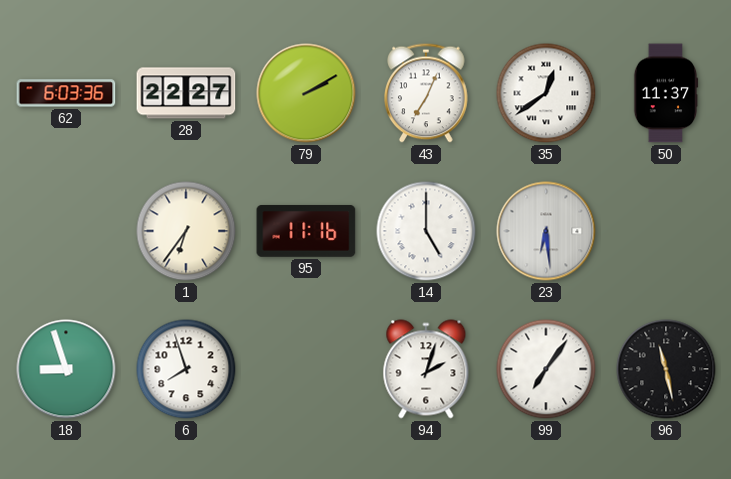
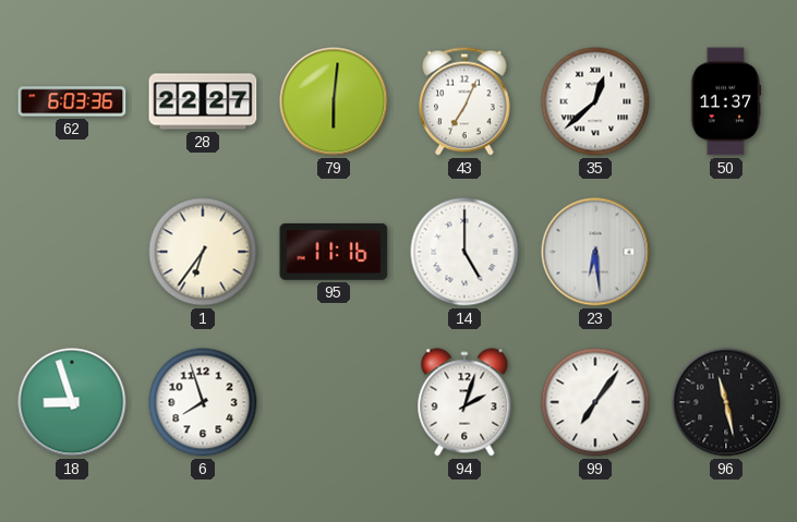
79: 2:10 -> 6:01 (334, 101)
35: 12:39 -> 12:38 (595, 101)
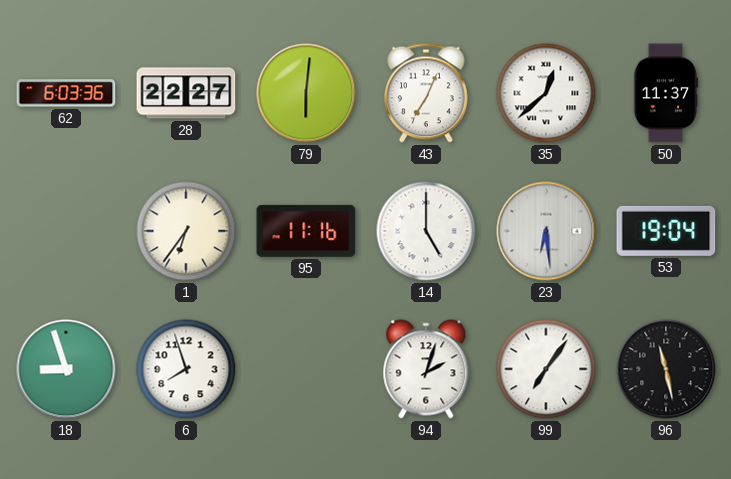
53: none -> 19:04 (666, 231)
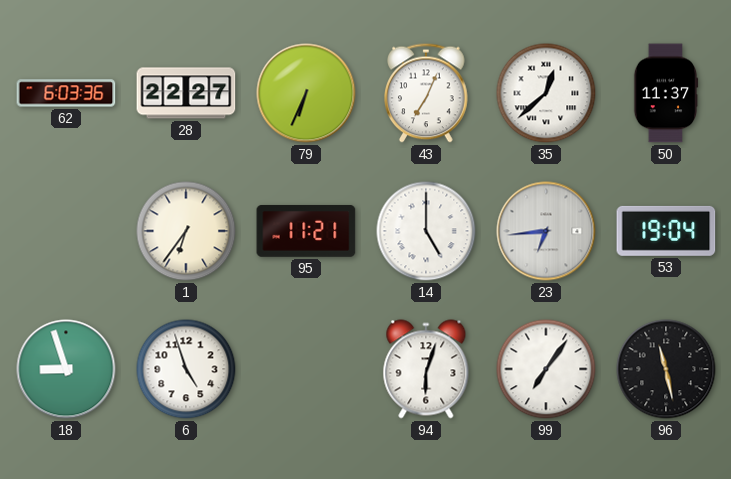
79: 6:01 -> 6:34 (306, 93)
95: 11:16 -> 11:21 (306, 231)
23: 6:29 -> 6:44 (546, 231)
6: 7:57 -> 4:57 (186, 369)
94: 2:03 -> 6:03 (426, 369)
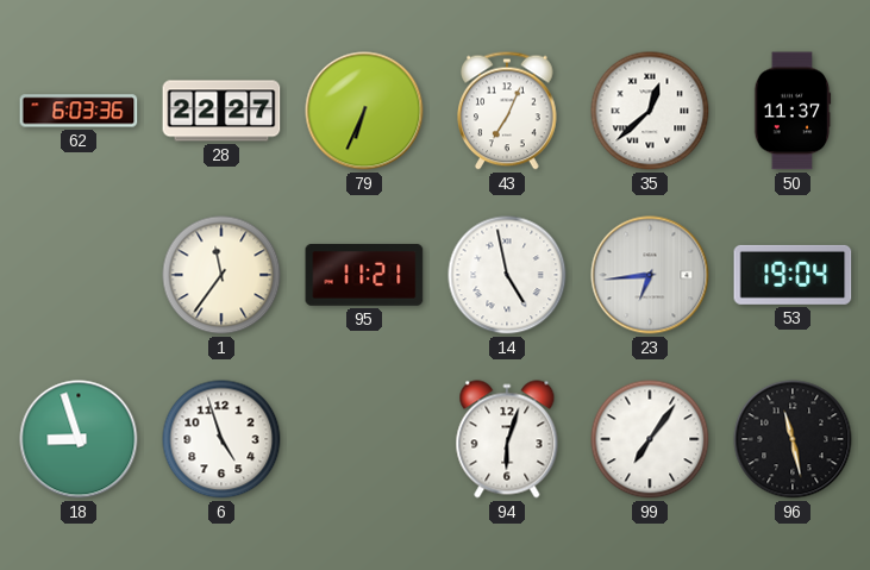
1: 6:36 -> 11:36 (221, 275)
14: 5:00 -> 4:58 (507, 275)
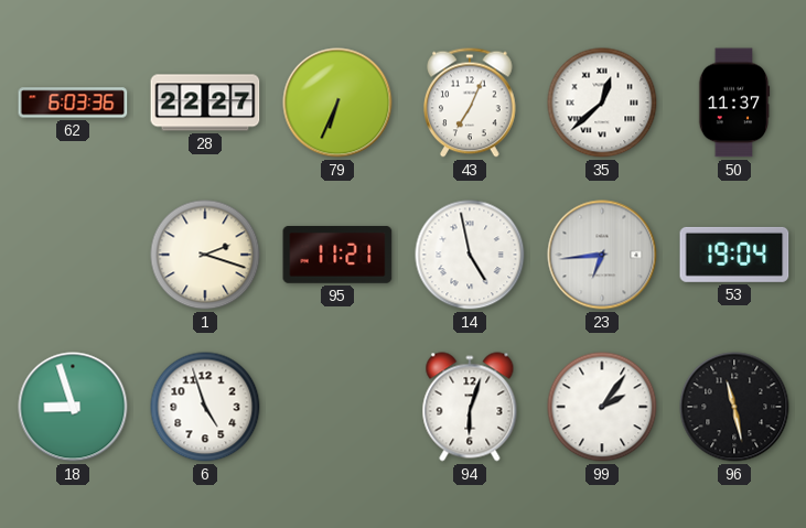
1: 11:36 -> 2:18 (205, 255)
99: 7:06 -> 2:06 (602, 407)
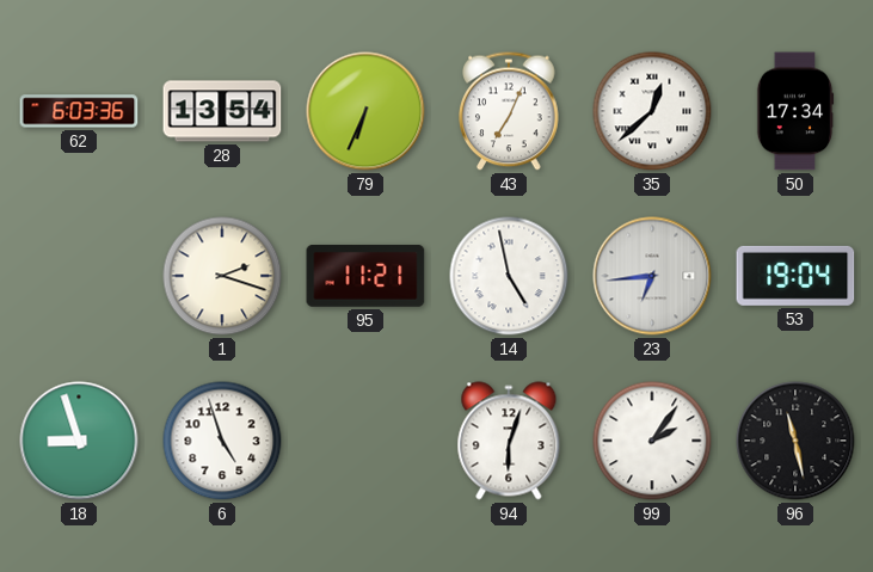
28: 22:27 -> 13:54 (222, 111)
50: 11:37 -> 17:34 (795, 111)
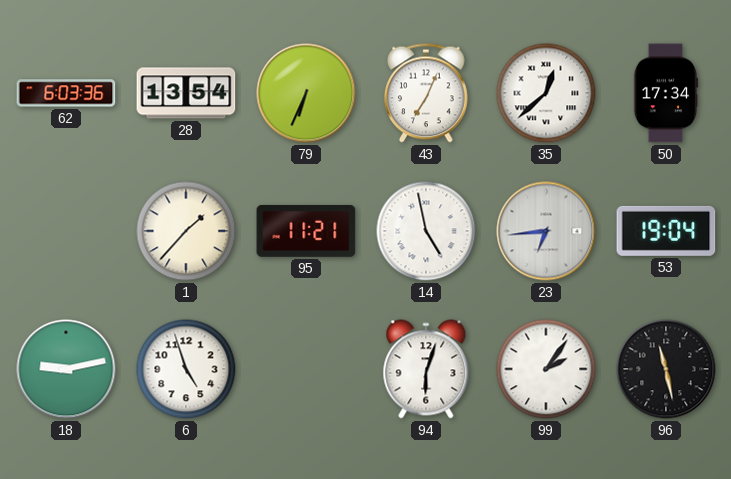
1: 2:18 -> 1:37 (186, 231)
18: 8:57 -> 9:13 (66, 369)
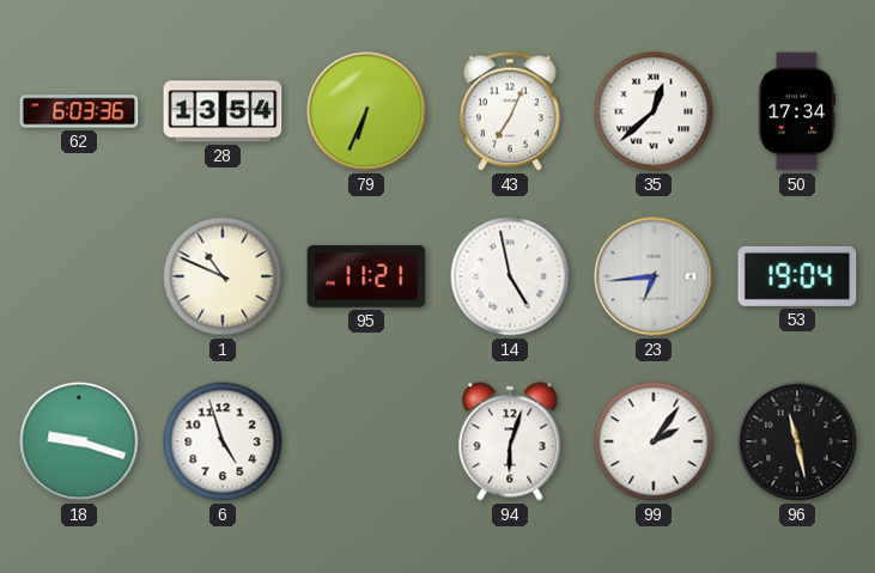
1: 1:37 -> 10:49 (223, 276)
18: 9:13 -> 9:18 (79, 441)
